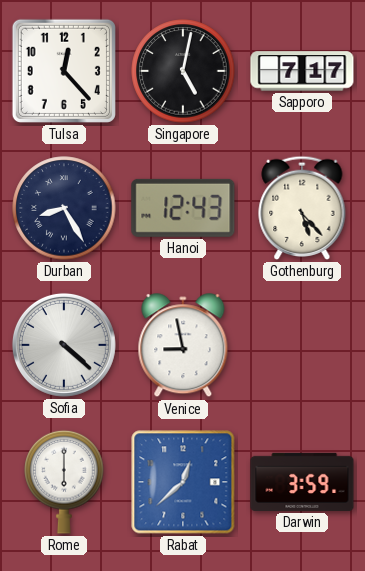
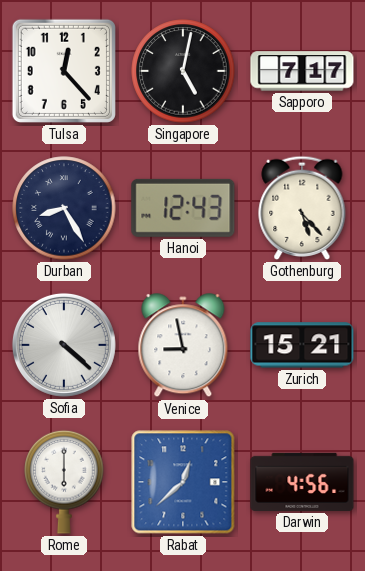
Zurich: none -> 15:21 (302, 345)
Darwin: 3:59 -> 4:56 (302, 482)
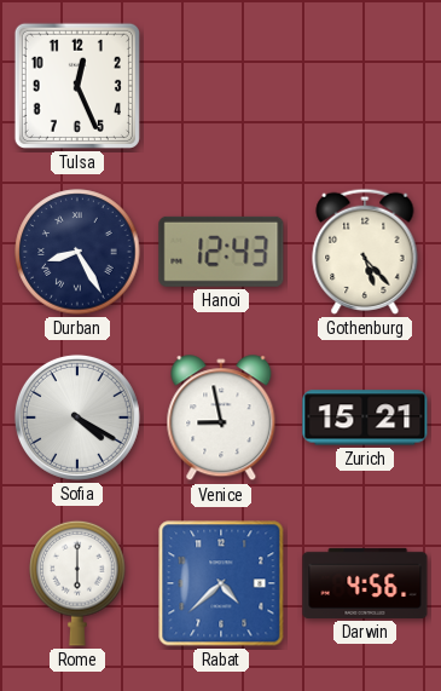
Tulsa: 12:23 -> 12:26 (77, 86)
Singapore: 5:02 -> none (183, 71)
Sapporo: 7:17 -> none (302, 71)
Sofia: 4:22 -> 4:20 (77, 418)
Rabat: 12:38 -> 4:38 (221, 583)
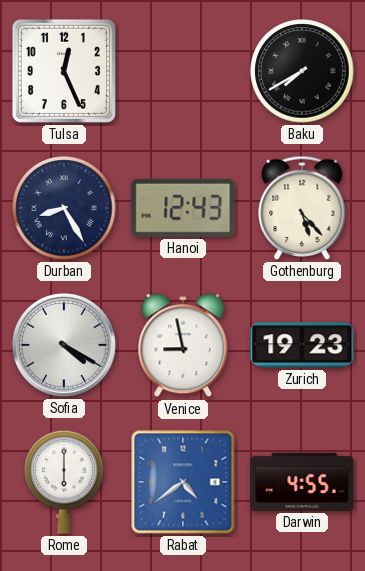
Baku: none -> 7:40 (302, 71)
Zurich: 15:21 -> 19:23 (302, 345)
Rabat: 4:38 -> 4:39 (183, 482)
Darwin: 4:56 -> 4:55 (302, 482)
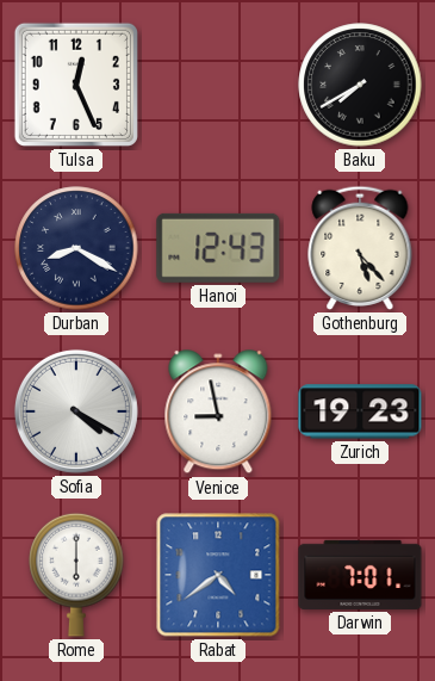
Durban: 8:25 -> 8:20 (76, 248)
Darwin: 4:55 -> 7:01 (360, 575)
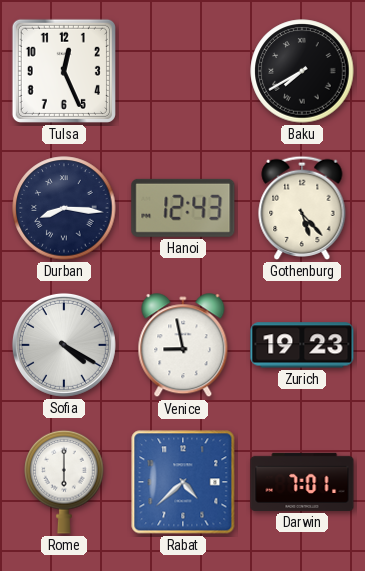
Durban: 8:20 -> 8:16 (64, 208)
Rabat: 4:39 -> 4:38 (183, 482)
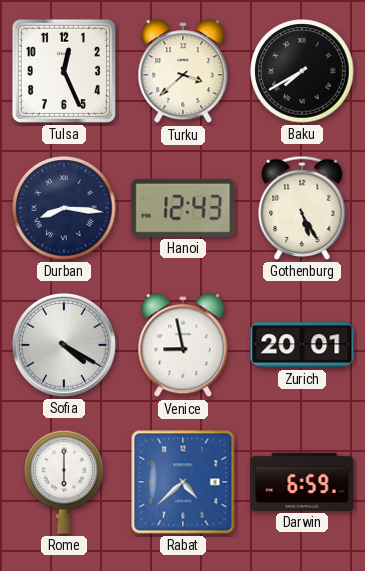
Turku: none -> 3:38 (183, 72)
Gothenburg: 5:23 -> 5:25 (302, 208)
Zurich: 19:23 -> 20:01 (302, 345)
Darwin: 7:01 -> 6:59 (302, 482)
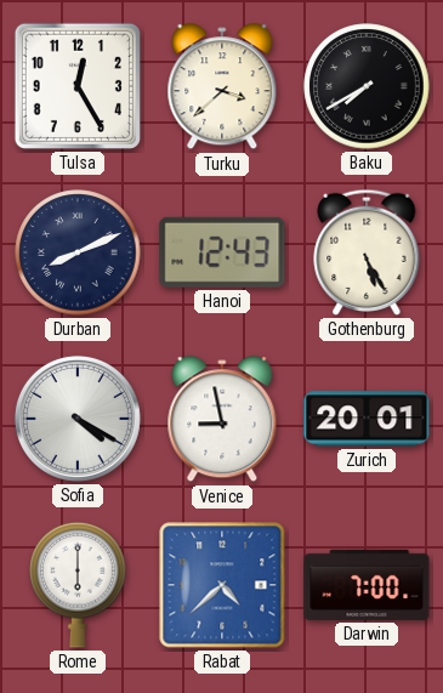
Tulsa: 12:26 -> 12:25 (78, 86)
Durban: 8:16 -> 8:11 (78, 252)
Darwin: 6:59 -> 7:00 (367, 585)
